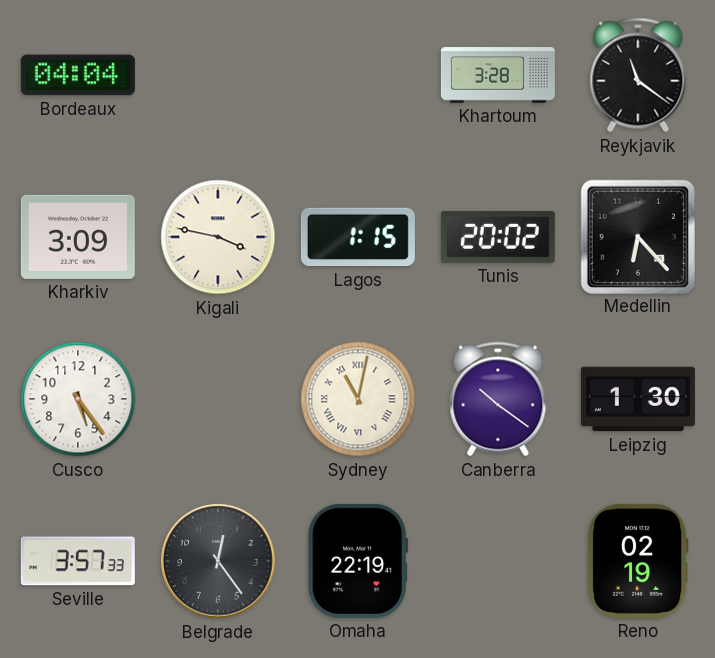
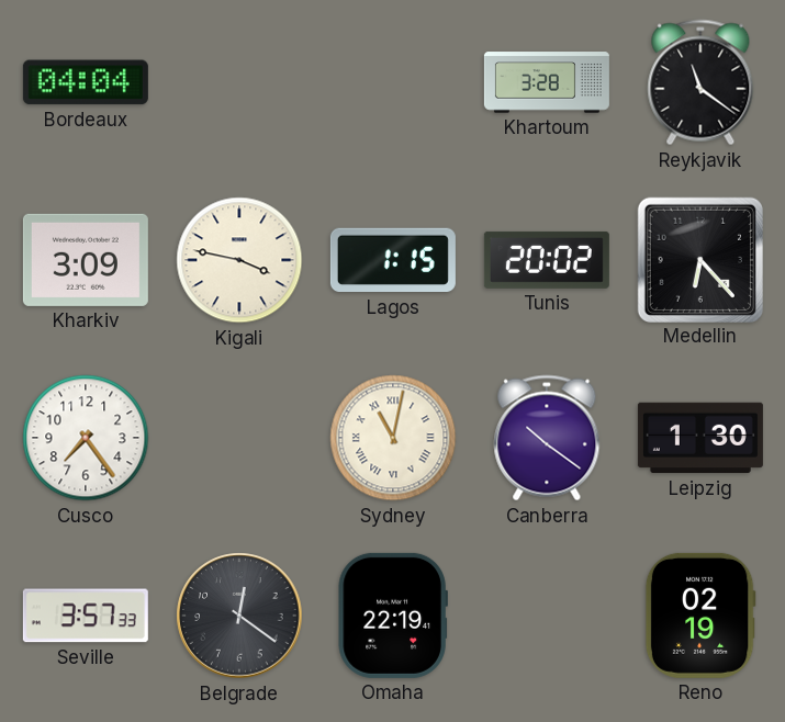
Cusco: 5:24 -> 7:24 (86, 438)
Belgrade: 12:24 -> 12:21 (239, 616)
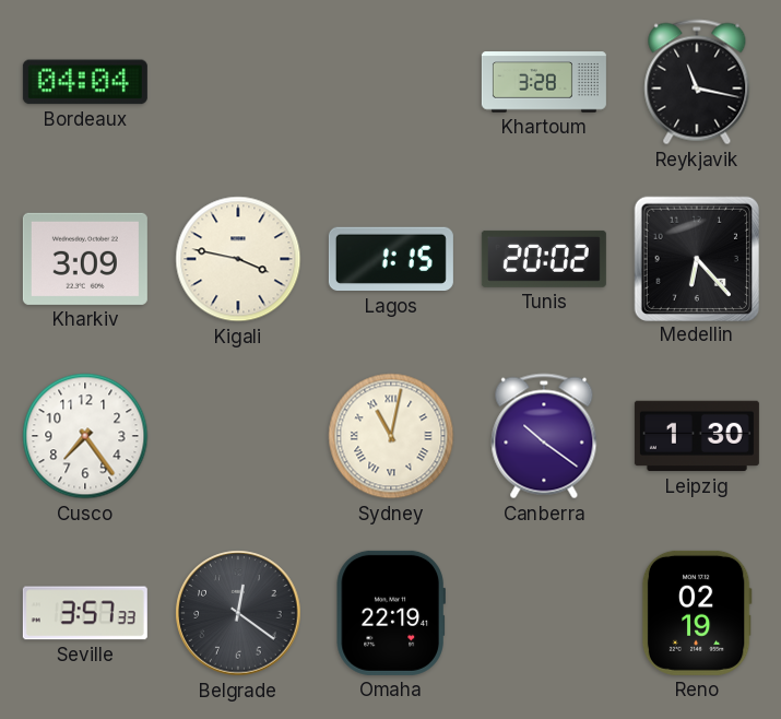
Reykjavik: 11:21 -> 11:17 (697, 82)
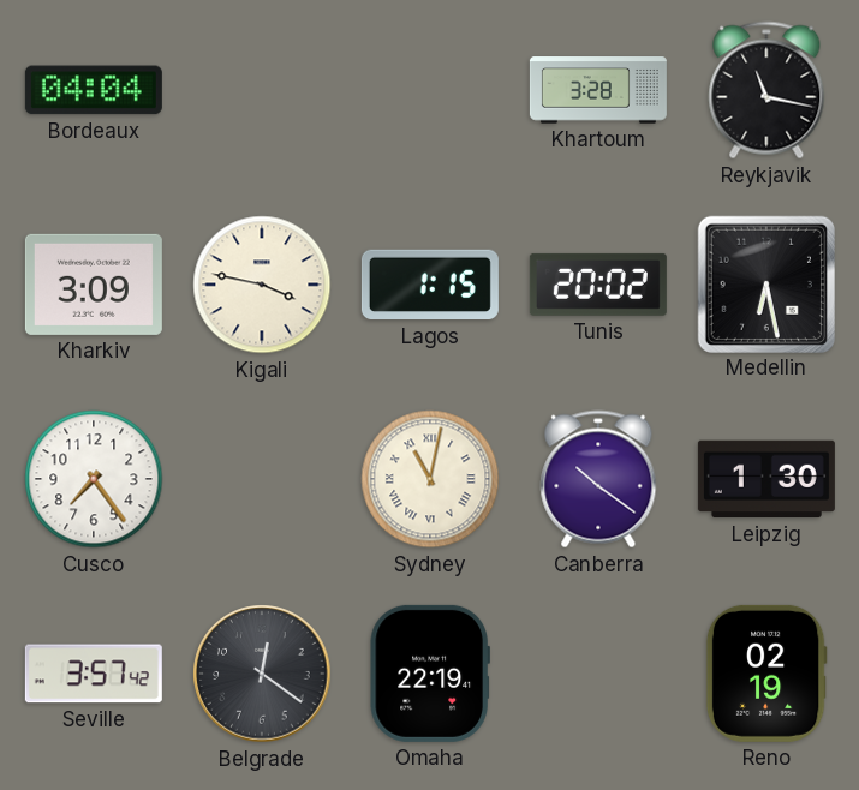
Medellin: 6:23 -> 6:28 (765, 283)
Seville: 3:57:33 -> 3:57:42 (94, 674)
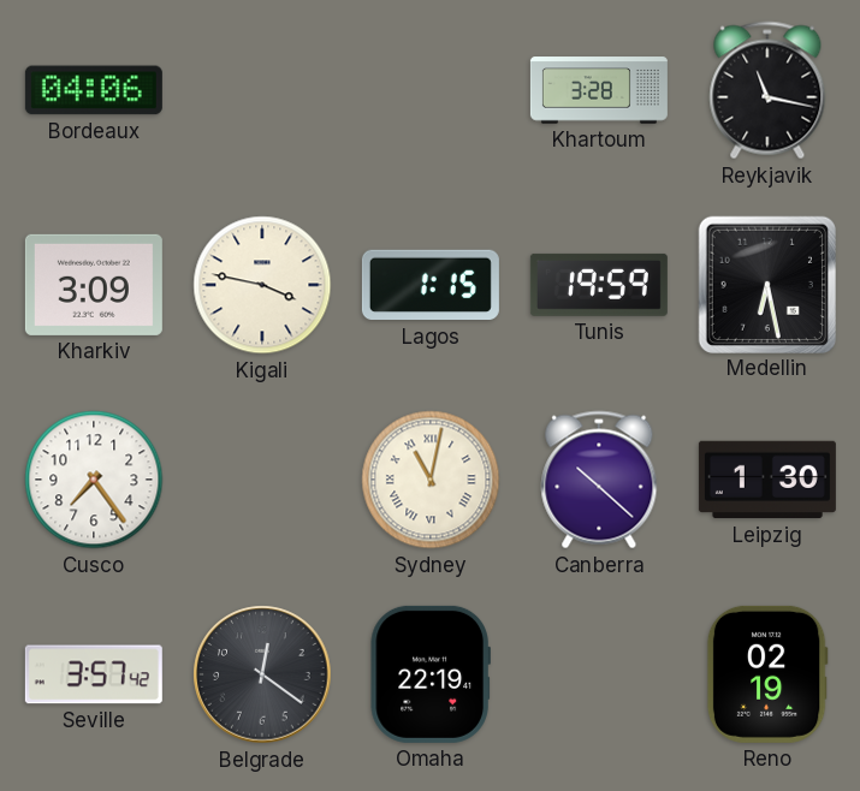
Bordeaux: 04:04 -> 04:06 (94, 90)
Tunis: 20:02 -> 19:59 (599, 285)
Canberra: 10:21 -> 10:22 (599, 480)
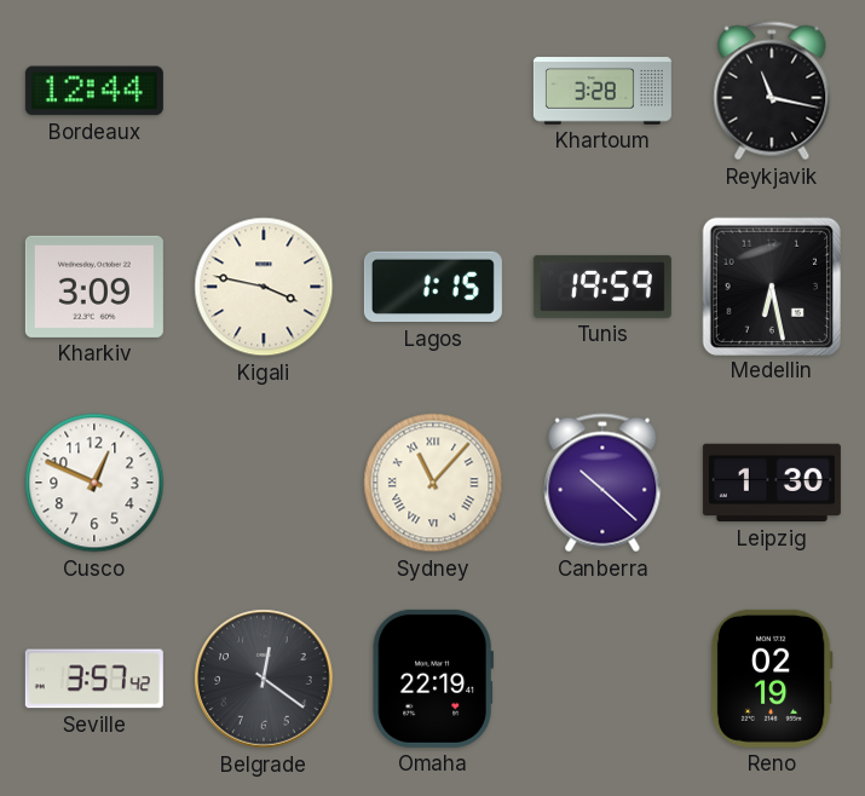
Bordeaux: 04:06 -> 12:44 (94, 91)
Cusco: 7:24 -> 12:49 (94, 483)
Sydney: 11:02 -> 11:07 (433, 483)
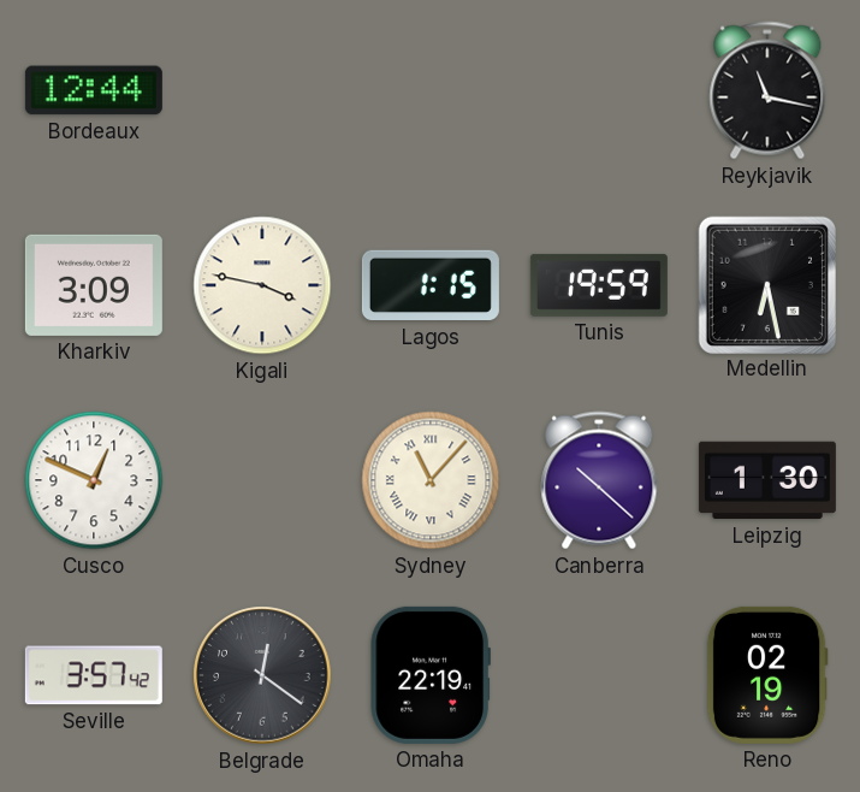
Khartoum: 3:28 -> none (602, 91)
